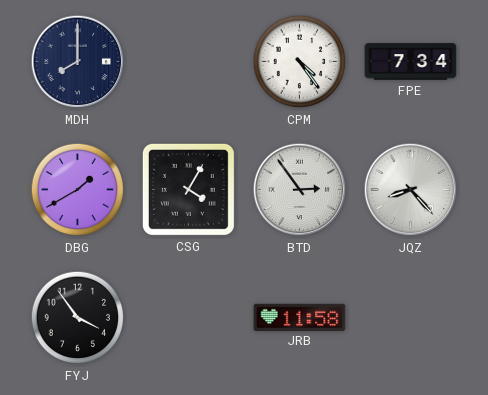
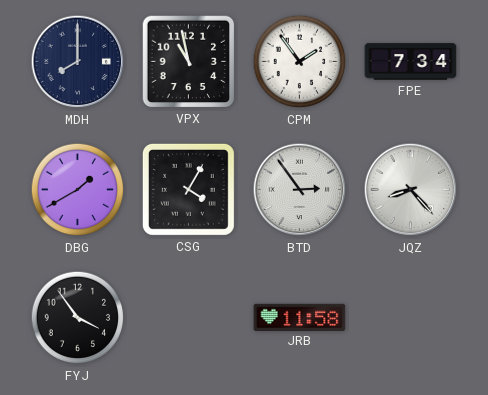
VPX: none -> 10:58 (189, 62)
CPM: 4:24 -> 1:54 (300, 62)
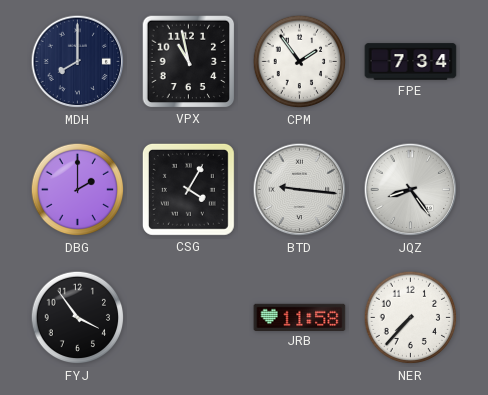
DBG: 1:40 -> 2:00 (78, 190)
BTD: 2:54 -> 9:16 (300, 190)
JQZ: 8:23 -> 8:24 (411, 190)
NER: none -> 7:37 (411, 318)
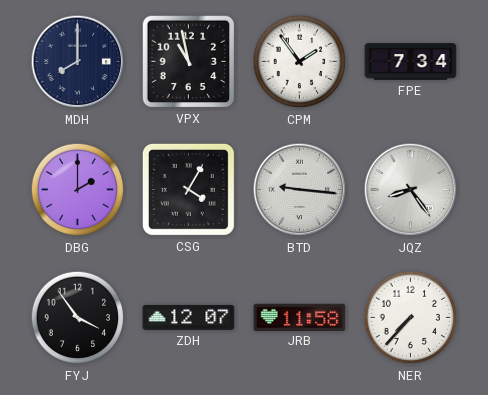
ZDH: none -> 12:07 (189, 317)
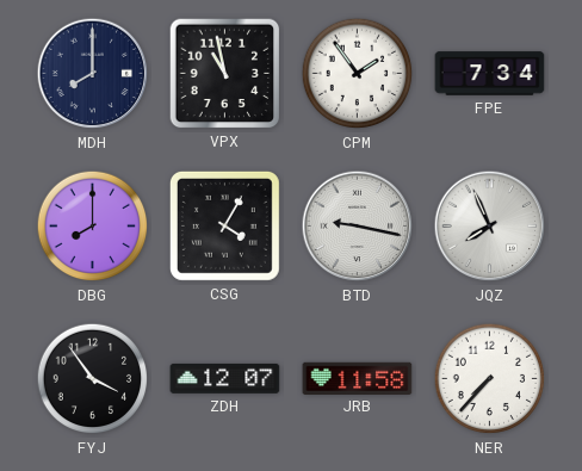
DBG: 2:00 -> 8:00 (93, 227)
BTD: 9:16 -> 9:17 (358, 227)
JQZ: 8:24 -> 7:56 (490, 227)
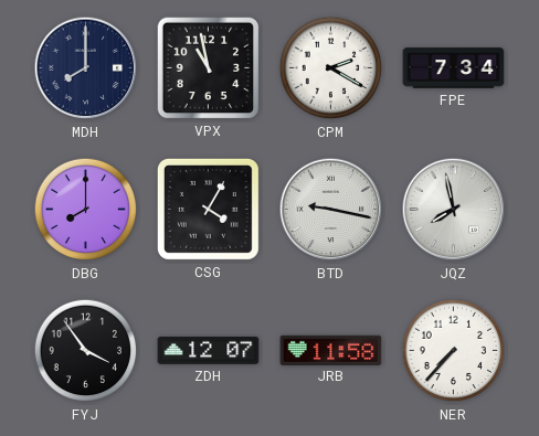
CPM: 1:54 -> 2:20 (331, 68)
JQZ: 7:56 -> 7:58 (454, 210)
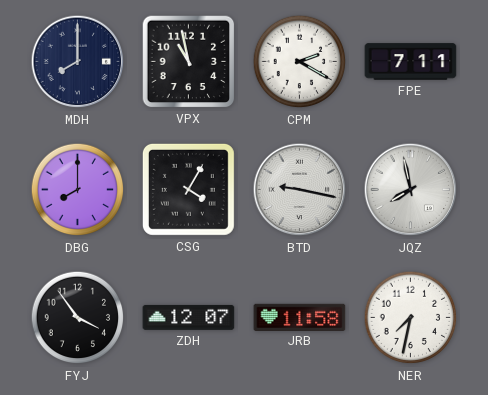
FPE: 7:34 -> 7:11 (411, 62)
NER: 7:37 -> 7:32 (411, 318)
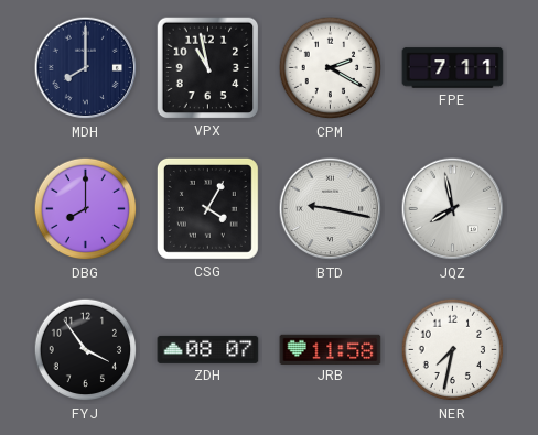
ZDH: 12:07 -> 08:07 (208, 349)
